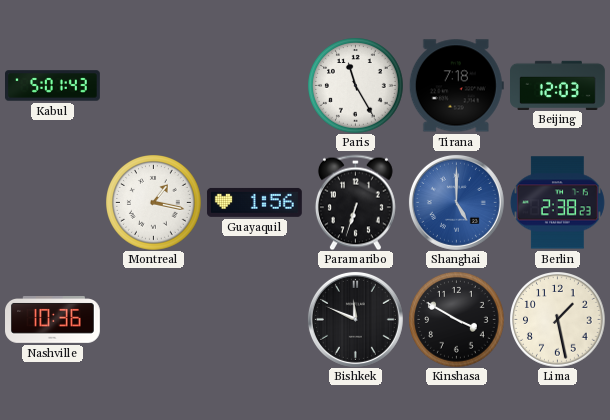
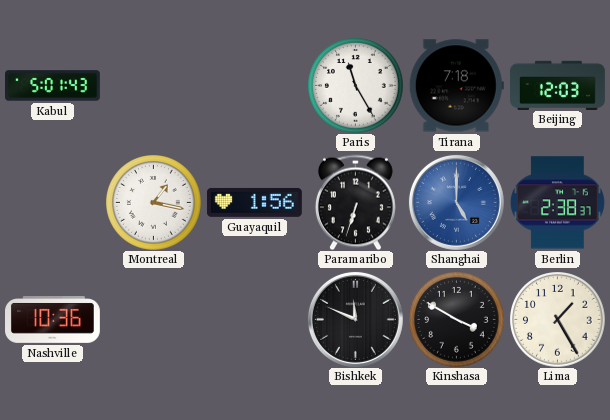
Berlin: 2:38:23 -> 2:38:37 (557, 203)
Lima: 1:28 -> 1:25 (557, 319)
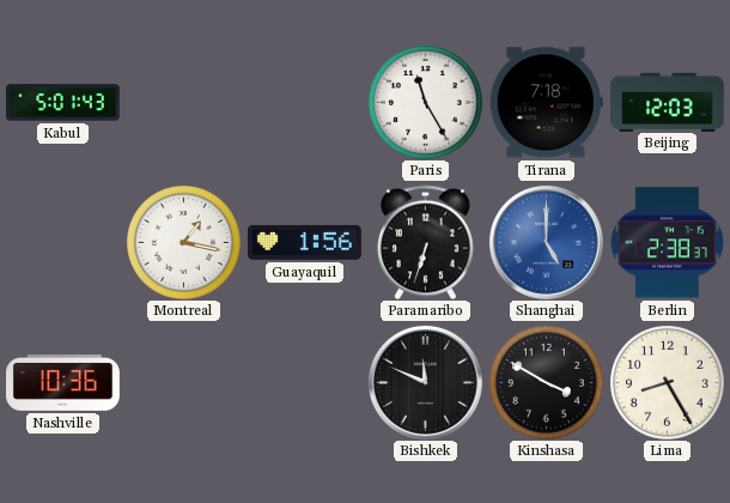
Lima: 1:25 -> 8:25 (667, 382)
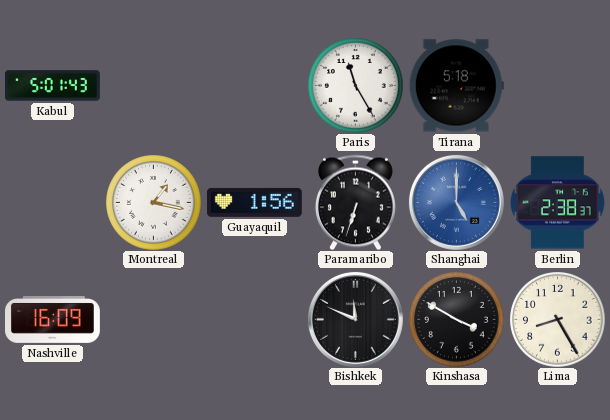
Tirana: 7:18 -> 5:18 (456, 86)
Beijing: 12:03 -> none (668, 102)
Nashville: 10:36 -> 16:09 (53, 320)
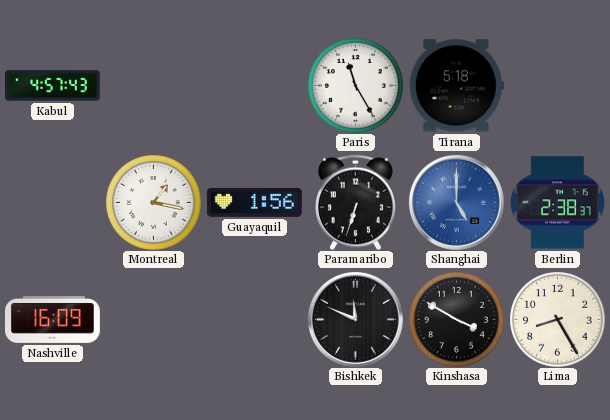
Kabul: 5:01 -> 4:57 (53, 86)
